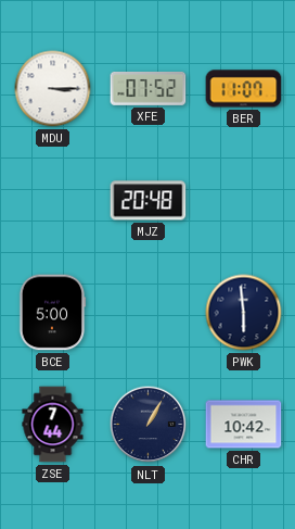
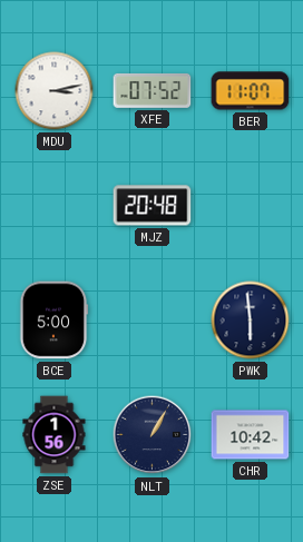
MDU: 3:15 -> 3:13 (55, 91)
ZSE: 7:44 -> 1:56 (55, 435)
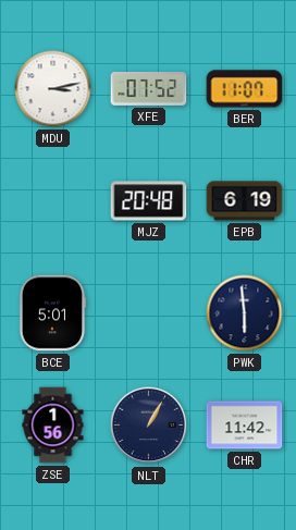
EPB: none -> 6:19 (245, 201)
BCE: 5:00 -> 5:01 (52, 313)
CHR: 10:42 -> 11:42 (245, 426)
